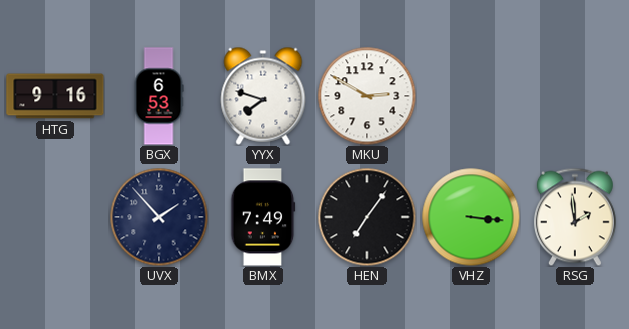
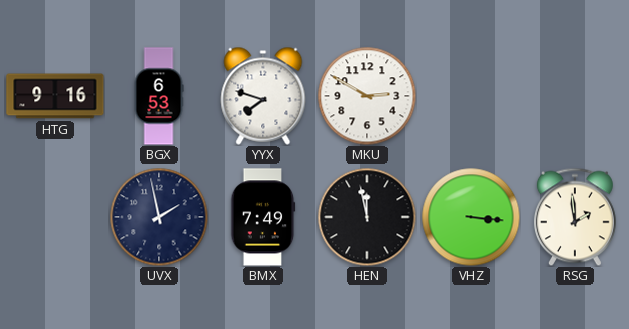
UVX: 1:53 -> 1:58 (159, 217)
HEN: 7:06 -> 11:58 (367, 217)
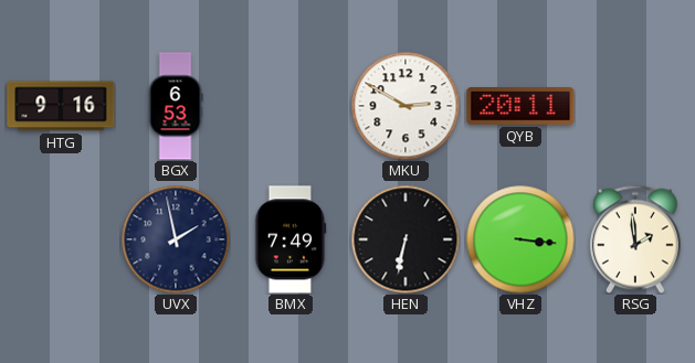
YYX: 7:48 -> none (263, 96)
QYB: none -> 20:11 (520, 107)
HEN: 11:58 -> 6:32 (406, 239)
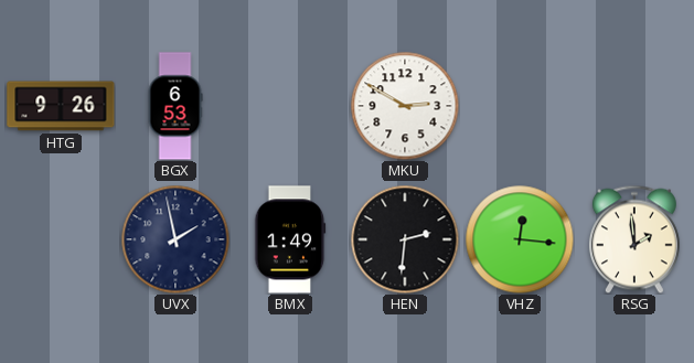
HTG: 9:16 -> 9:26 (61, 106)
QYB: 20:11 -> none (520, 107)
BMX: 7:49 -> 1:49 (290, 239)
HEN: 6:32 -> 2:31 (405, 239)
VHZ: 3:16 -> 12:16 (520, 239)
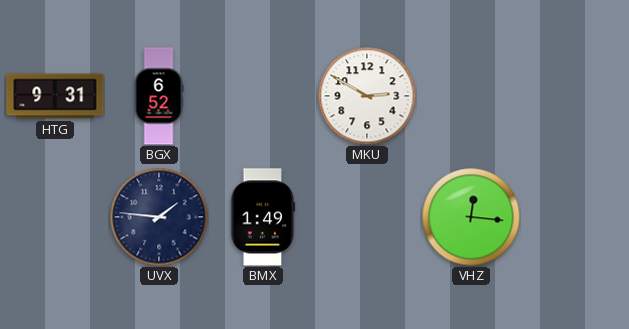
HTG: 9:26 -> 9:31 (55, 96)
BGX: 6:53 -> 6:52 (159, 96)
UVX: 1:58 -> 1:46 (159, 217)
HEN: 2:31 -> none (405, 239)
RSG: 1:59 -> none (634, 239)
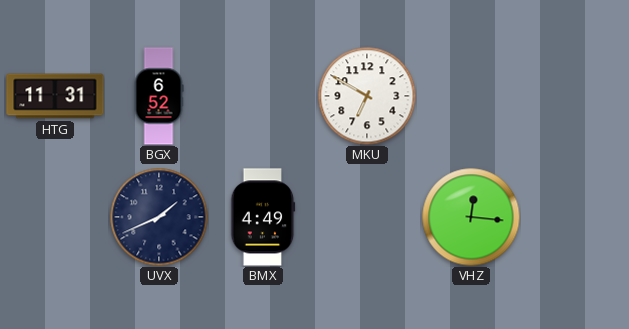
HTG: 9:31 -> 11:31 (55, 96)
MKU: 2:50 -> 6:50 (367, 96)
UVX: 1:46 -> 1:41 (159, 217)
BMX: 1:49 -> 4:49 (263, 217)
